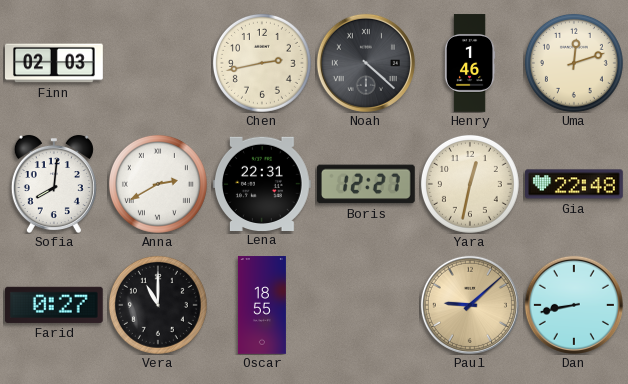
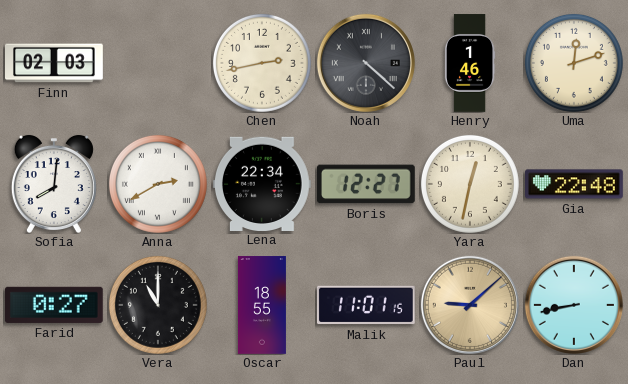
Lena: 22:31 -> 22:34 (263, 183)
Malik: none -> 11:01 (366, 305)
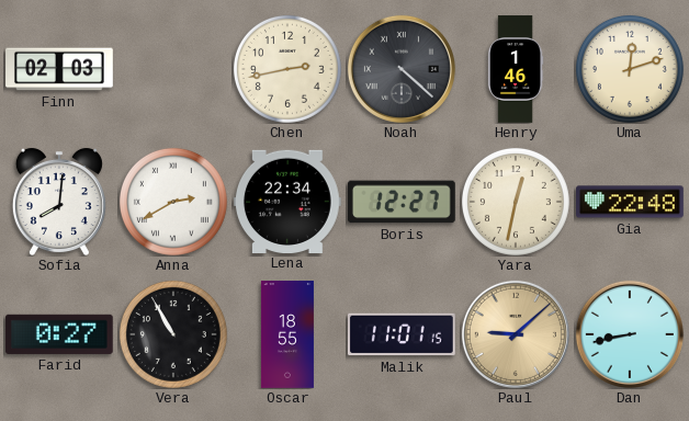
Vera: 11:00 -> 10:55 (173, 334)
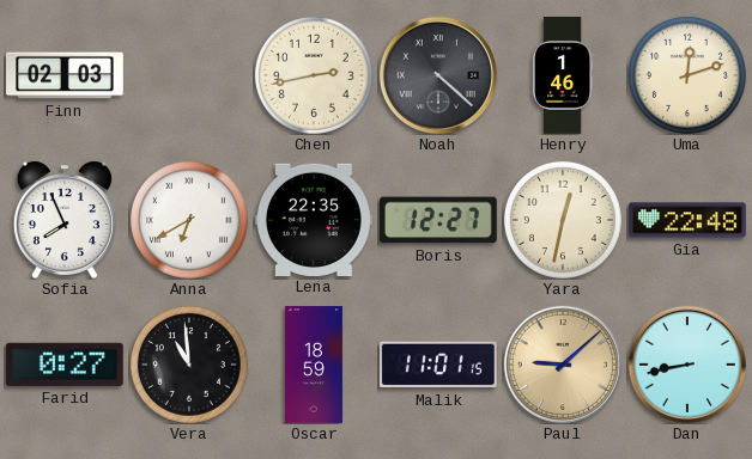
Sofia: 8:01 -> 7:56 (65, 220)
Anna: 2:40 -> 6:40 (189, 220)
Lena: 22:34 -> 22:35 (315, 219)
Vera: 10:55 -> 10:59 (189, 365)
Oscar: 18:55 -> 18:59 (314, 365)
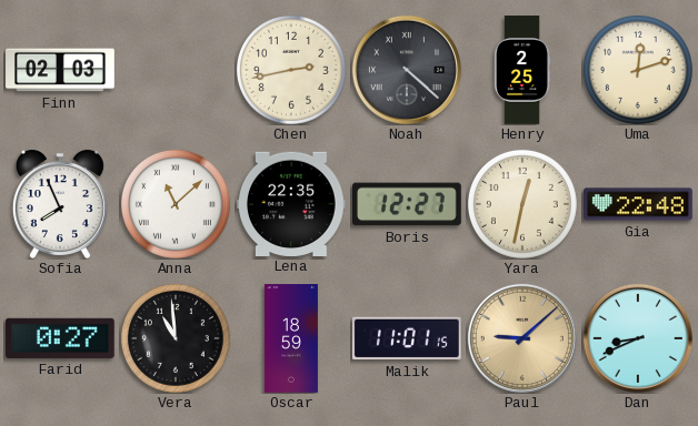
Henry: 1:46 -> 2:25 (522, 70)
Anna: 6:40 -> 11:08 (176, 204)
Dan: 8:43 -> 8:41 (638, 338)
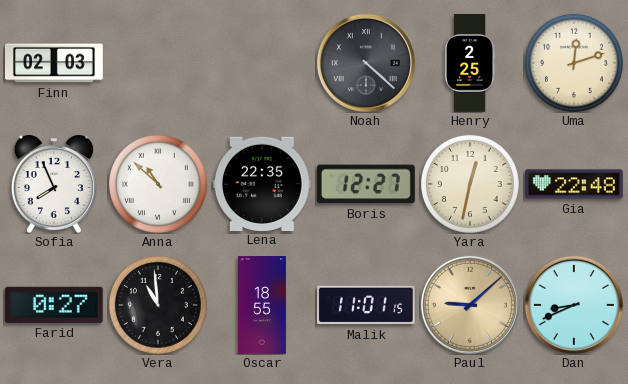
Chen: 2:43 -> none (291, 70)
Anna: 11:08 -> 10:52 (158, 184)
Oscar: 18:59 -> 18:55 (262, 305)
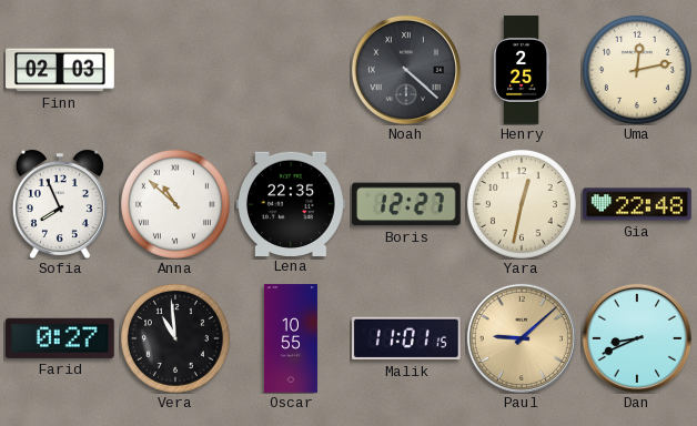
Uma: 12:12 -> 12:13 (637, 70)
Oscar: 18:55 -> 10:55 (291, 338)
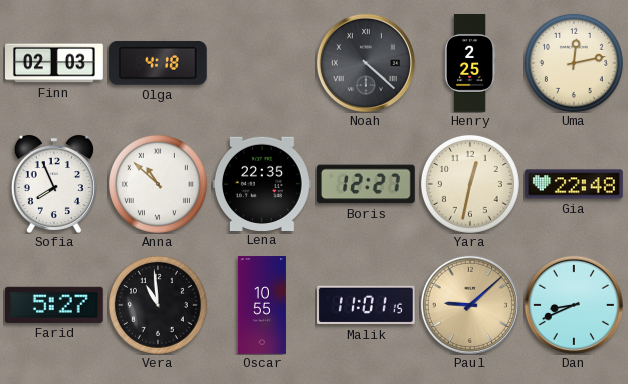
Olga: none -> 4:18 (158, 63)
Farid: 0:27 -> 5:27 (54, 305)
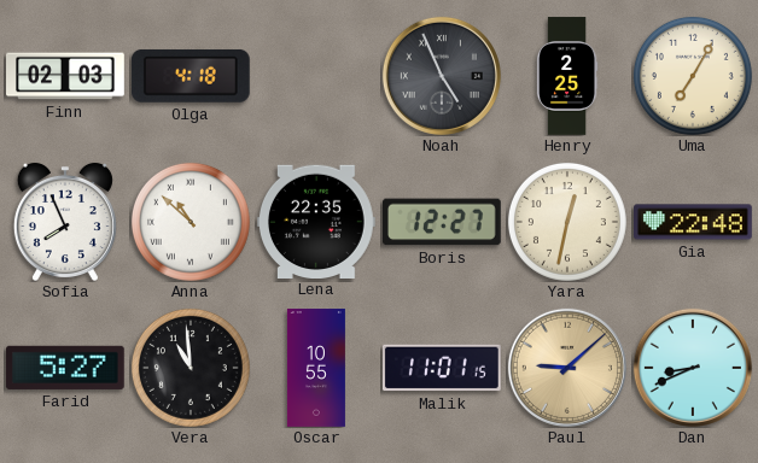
Noah: 4:22 -> 4:56 (442, 76)
Uma: 12:13 -> 7:05 (693, 76)
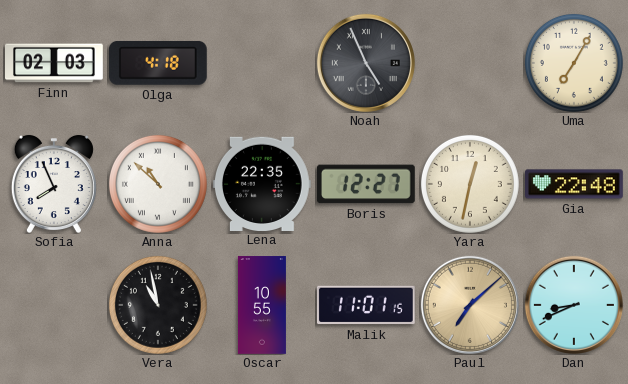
Henry: 2:25 -> none (567, 76)
Farid: 5:27 -> none (65, 368)
Vera: 10:59 -> 10:58 (158, 305)
Paul: 9:08 -> 7:08 (470, 305)
